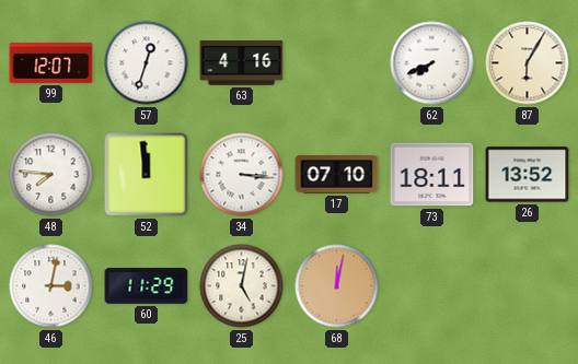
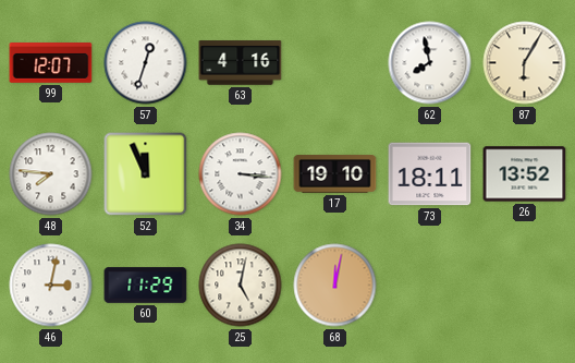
62: 7:41 -> 7:58 (430, 63)
52: 11:59 -> 11:56 (146, 174)
17: 07:10 -> 19:10 (335, 174)
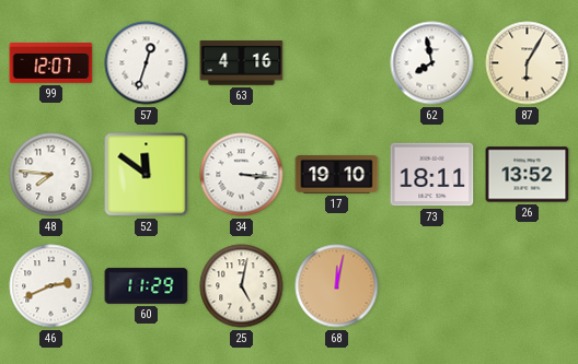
52: 11:56 -> 11:51 (147, 175)
46: 3:02 -> 2:41 (51, 286)
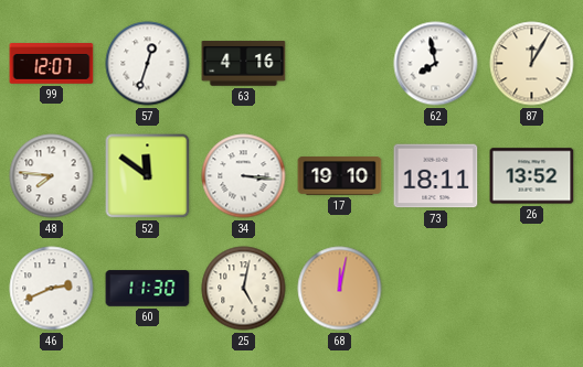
87: 6:05 -> 12:05 (532, 64)
60: 11:29 -> 11:30 (148, 289)
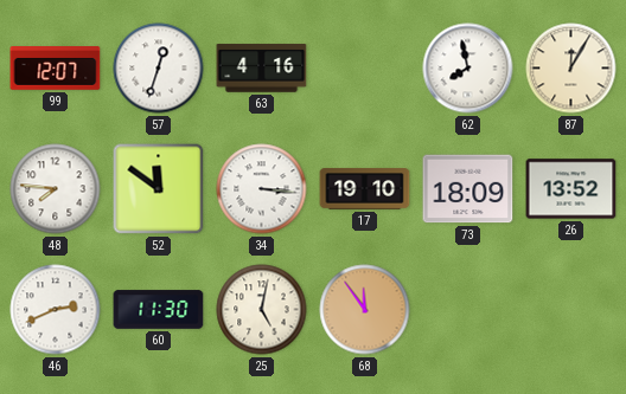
73: 18:11 -> 18:09 (468, 189)
68: 12:02 -> 11:54 (365, 310)
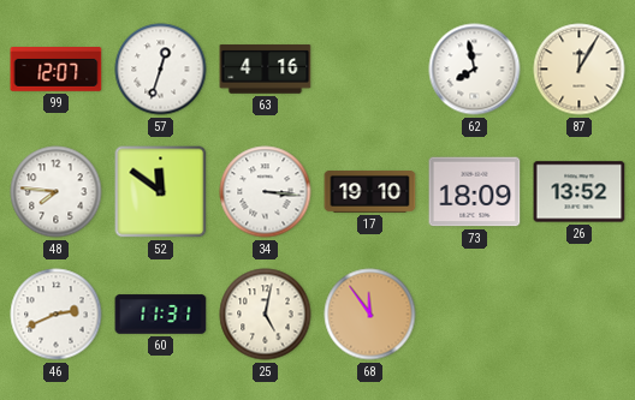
60: 11:30 -> 11:31 (161, 315)
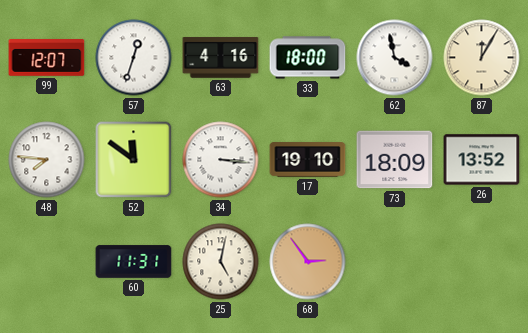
33: none -> 18:00 (308, 58)
62: 7:58 -> 3:58 (395, 58)
46: 2:41 -> none (57, 315)
68: 11:54 -> 2:54 (308, 262)
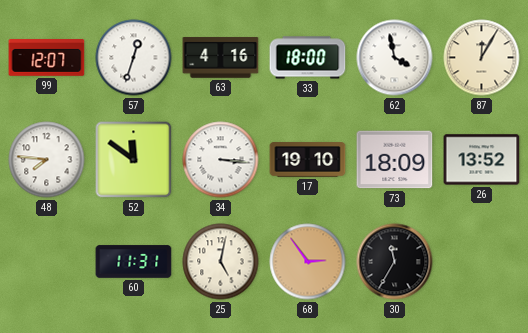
30: none -> 11:35 (395, 262)
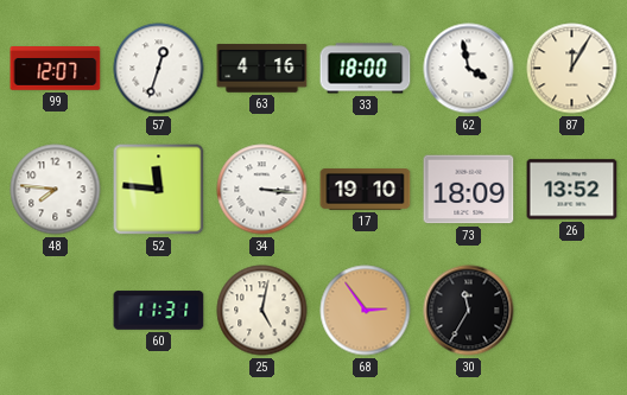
52: 11:51 -> 11:46 (159, 190)
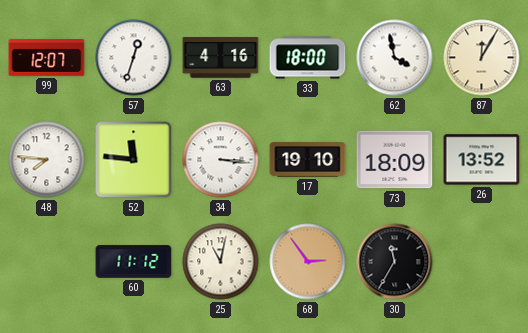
60: 11:31 -> 11:12 (134, 262)
25: 5:02 -> 11:02 (221, 262)
